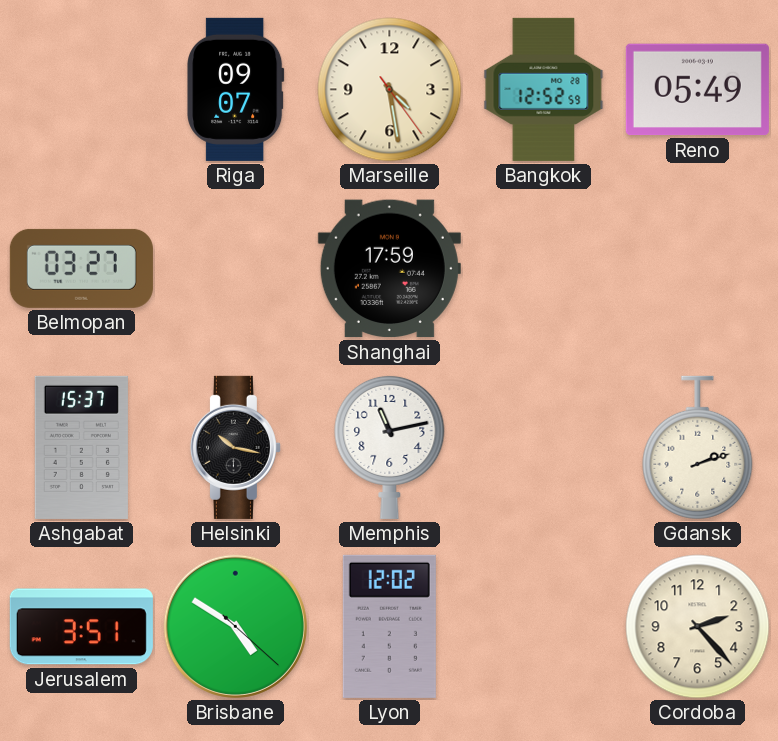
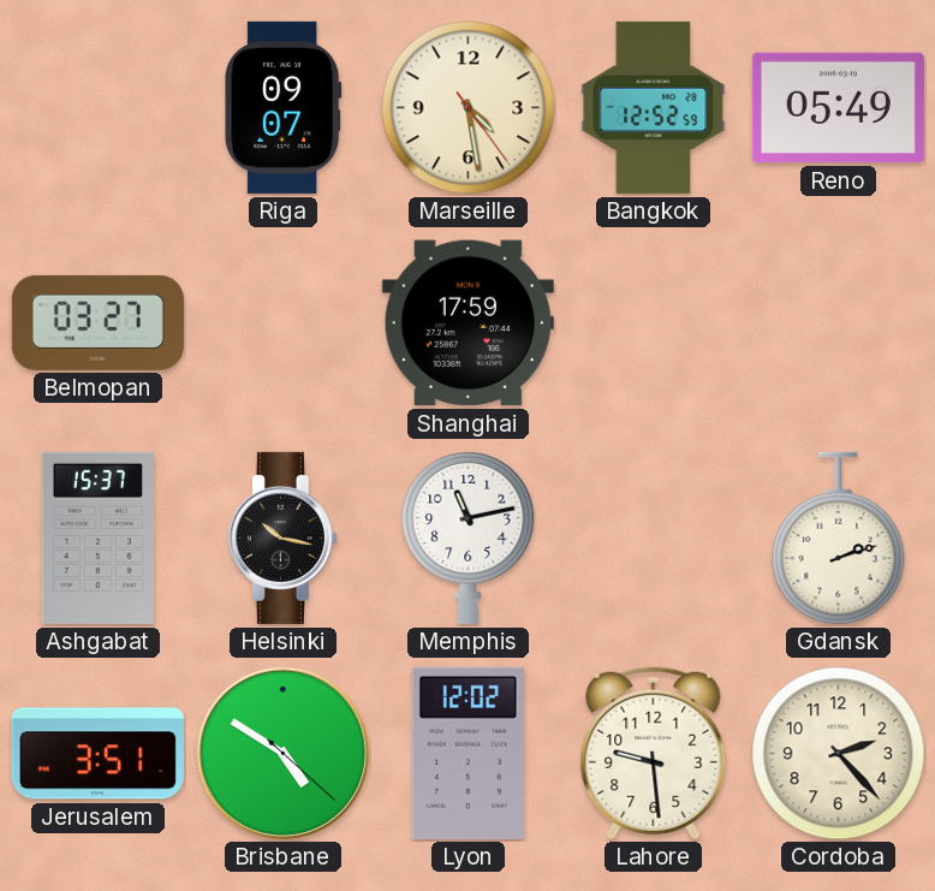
Lahore: none -> 9:29 (654, 754)
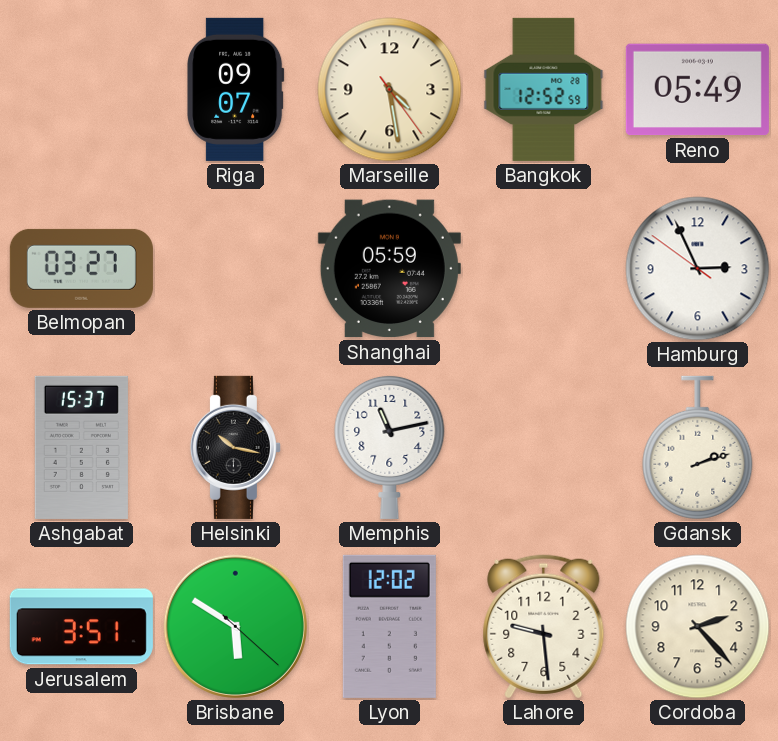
Shanghai: 17:59 -> 05:59 (389, 269)
Hamburg: none -> 2:55 (698, 269)
Brisbane: 4:50 -> 5:50 (235, 626)
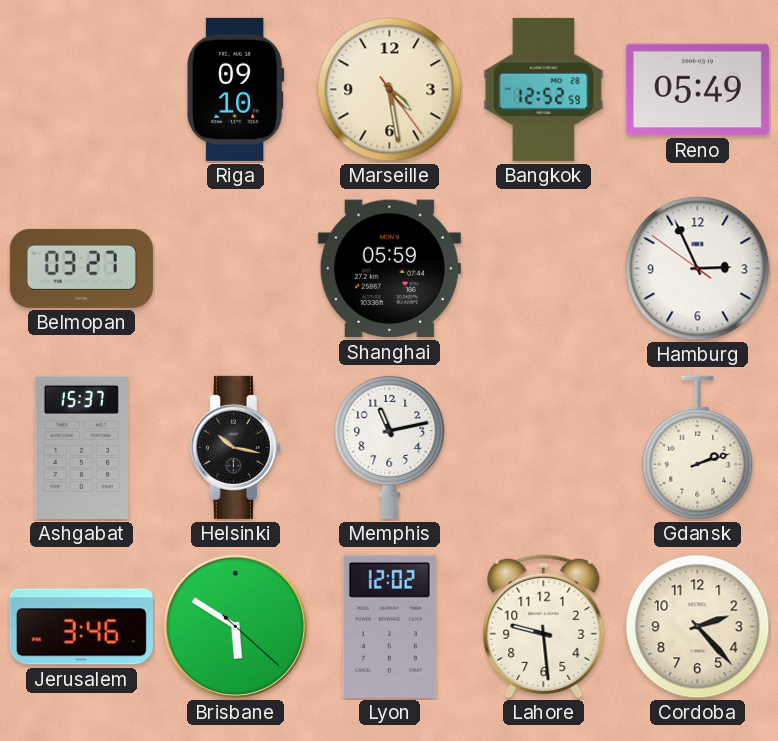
Riga: 09:07 -> 09:10 (236, 89)
Jerusalem: 3:51 -> 3:46 (81, 627)
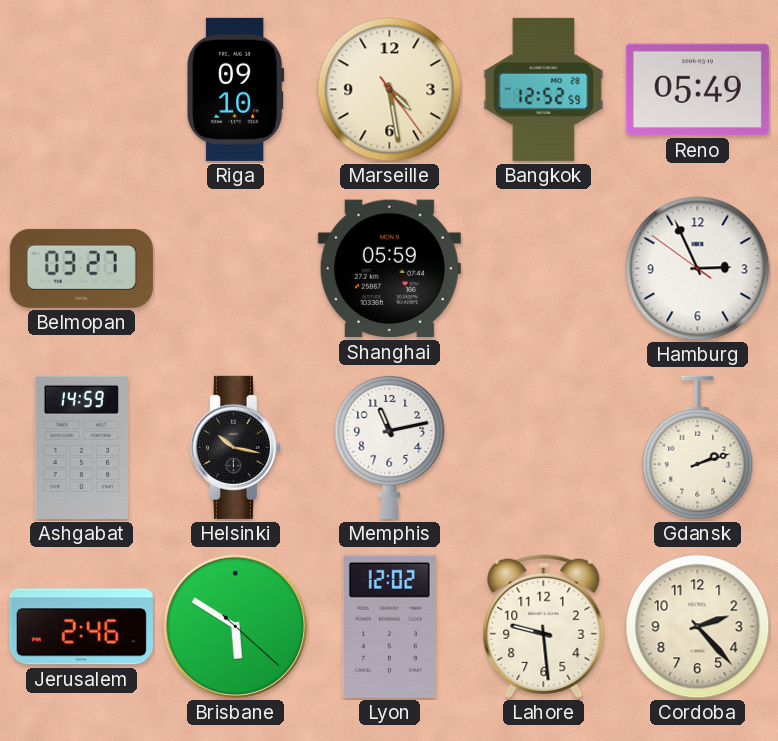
Ashgabat: 15:37 -> 14:59 (81, 447)
Jerusalem: 3:46 -> 2:46 (81, 627)
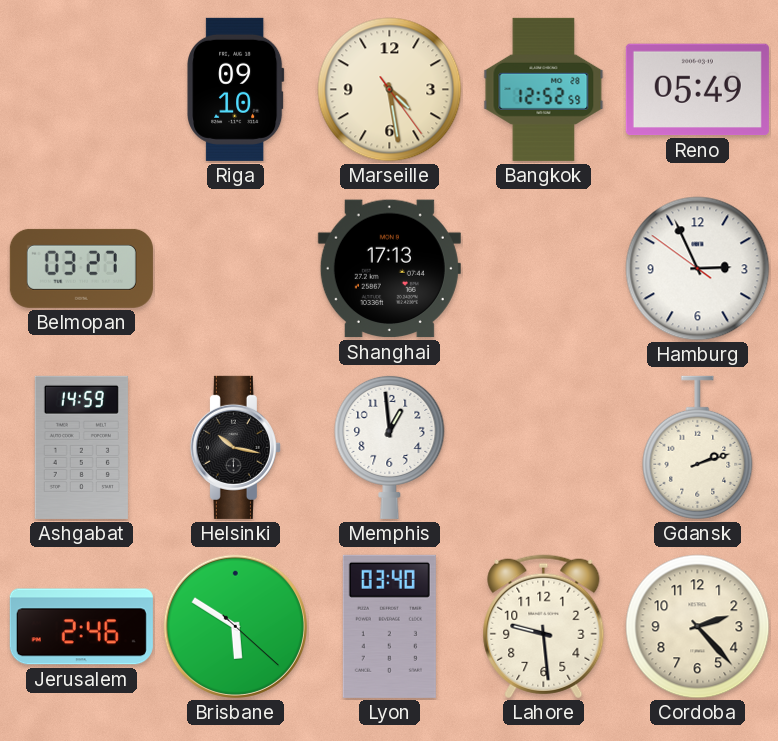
Shanghai: 05:59 -> 17:13 (389, 269)
Memphis: 11:13 -> 12:59 (390, 447)
Lyon: 12:02 -> 03:40 (389, 626)
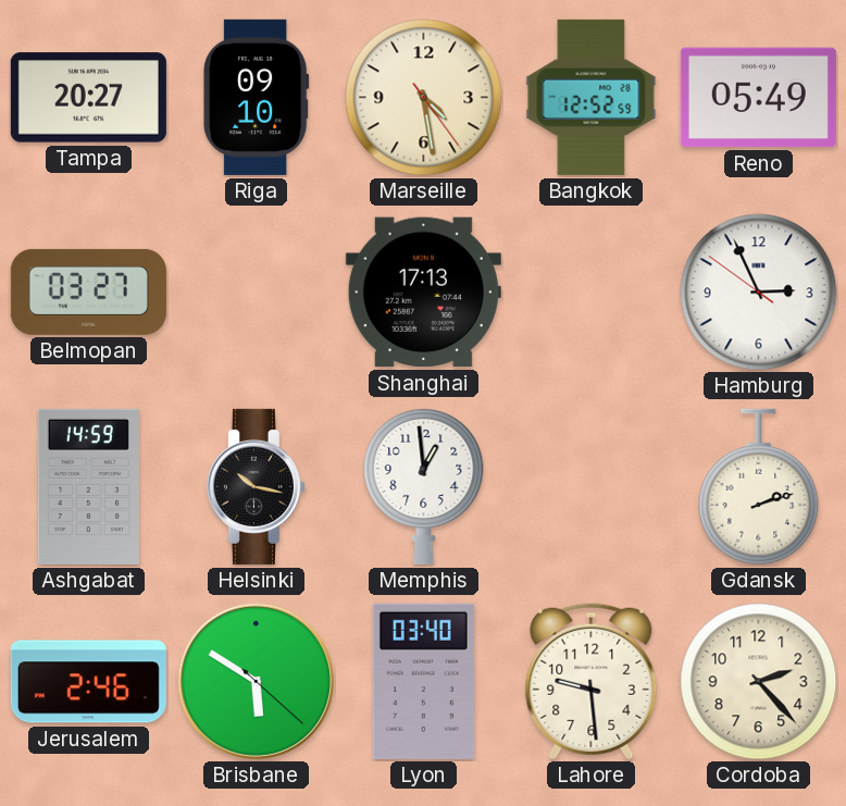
Tampa: none -> 20:27 (88, 98)
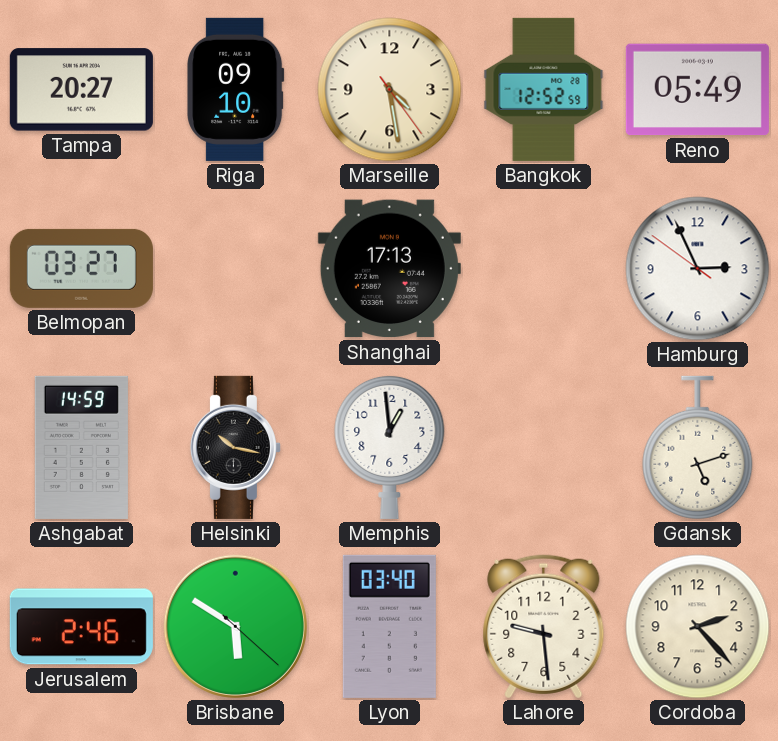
Gdansk: 2:12 -> 5:12 (698, 448)
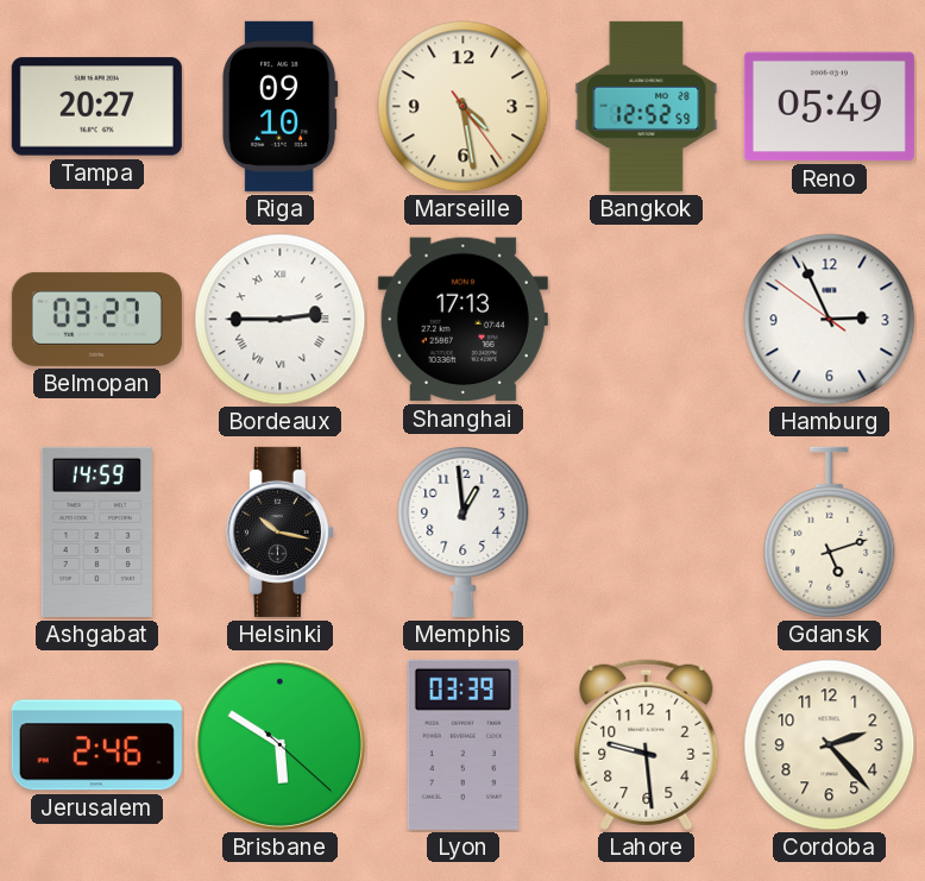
Bordeaux: none -> 2:45 (281, 320)
Lyon: 03:40 -> 03:39 (462, 744)
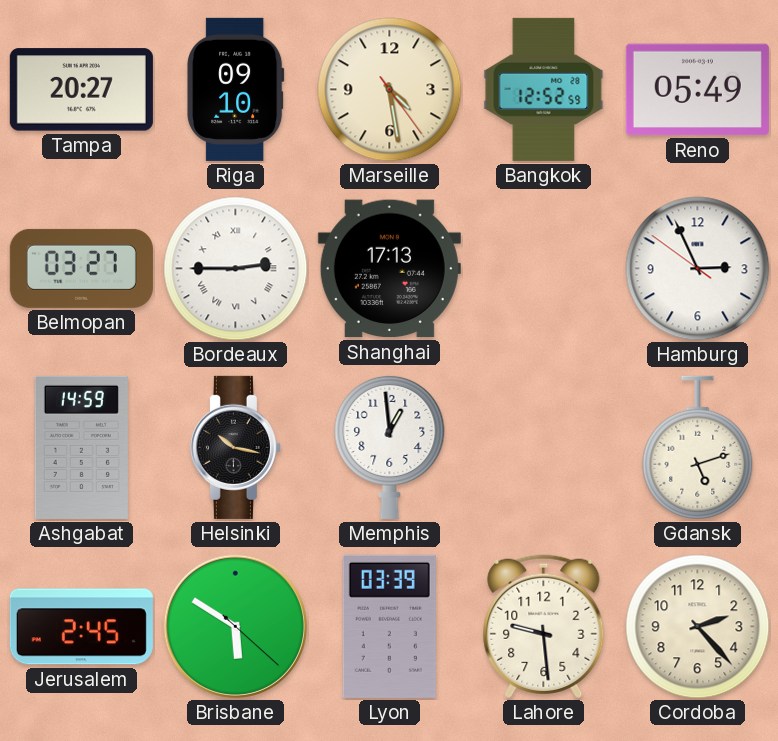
Jerusalem: 2:46 -> 2:45 (81, 627)
